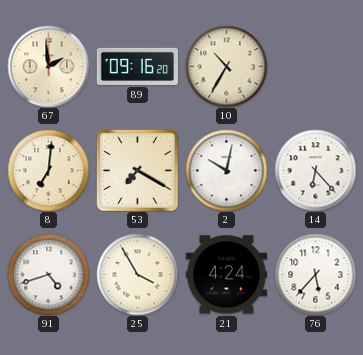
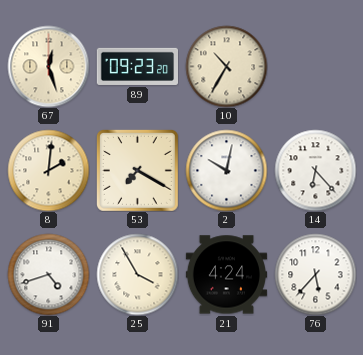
67: 1:59 -> 12:27 (48, 66)
89: 09:16 -> 09:23 (137, 66)
8: 7:01 -> 2:01 (48, 170)
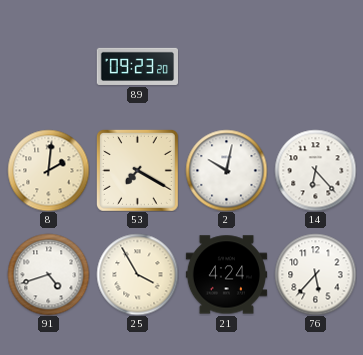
67: 12:27 -> none (48, 66)
10: 10:35 -> none (226, 66)
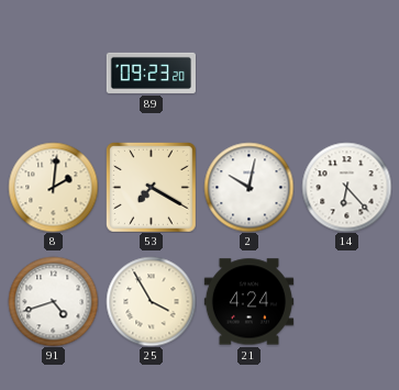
76: 5:37 -> none (315, 274)
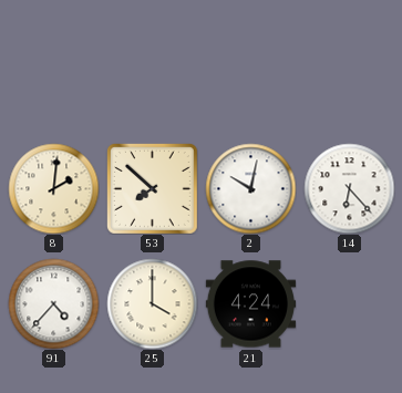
89: 09:23 -> none (151, 73)
53: 7:20 -> 7:52 (152, 188)
91: 4:42 -> 4:37 (53, 303)
25: 3:55 -> 4:00 (152, 303)
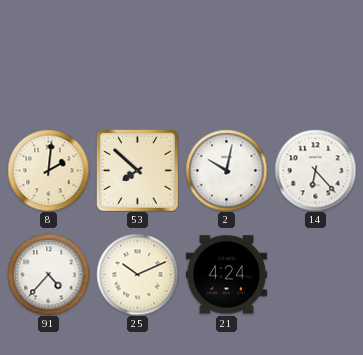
25: 4:00 -> 10:11 (137, 274)
